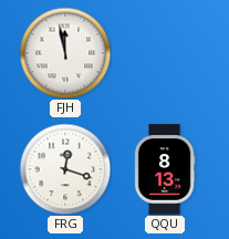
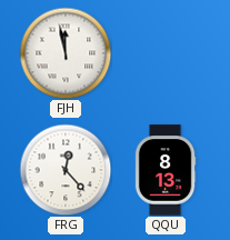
FRG: 12:18 -> 12:23 (66, 170)
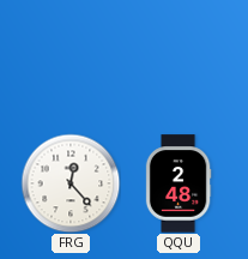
FJH: 11:58 -> none (66, 53)
QQU: 8:13 -> 2:48 (179, 183)
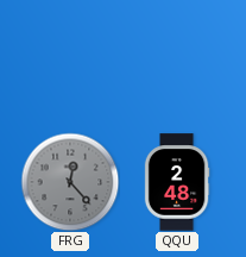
FRG dial: white -> grey (70, 182)
